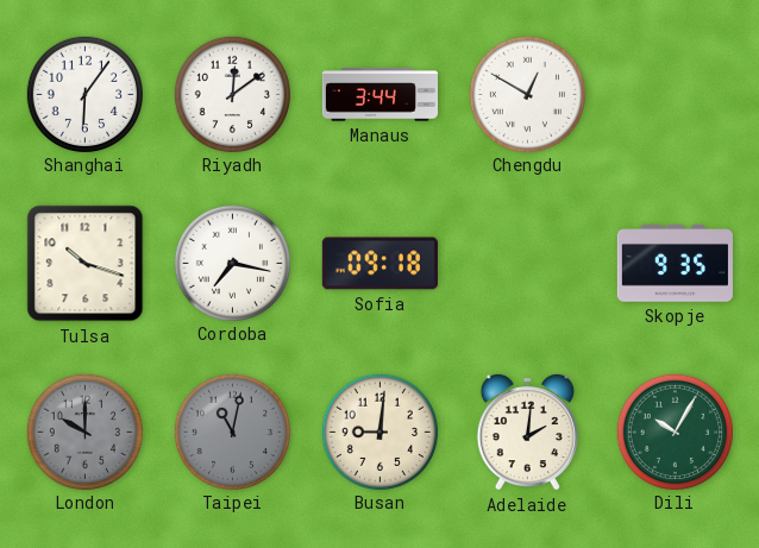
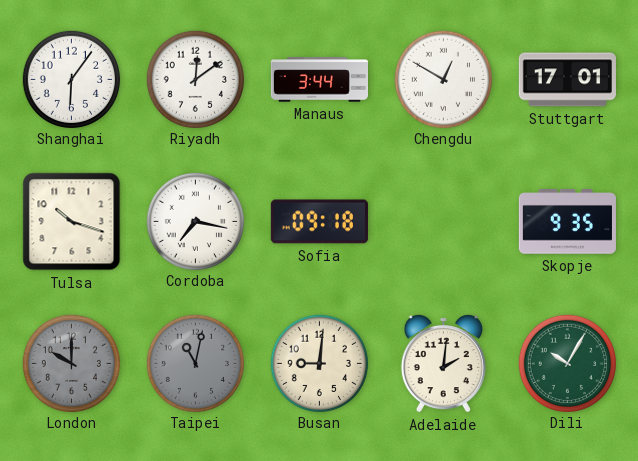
Stuttgart: none -> 17:01 (567, 80)
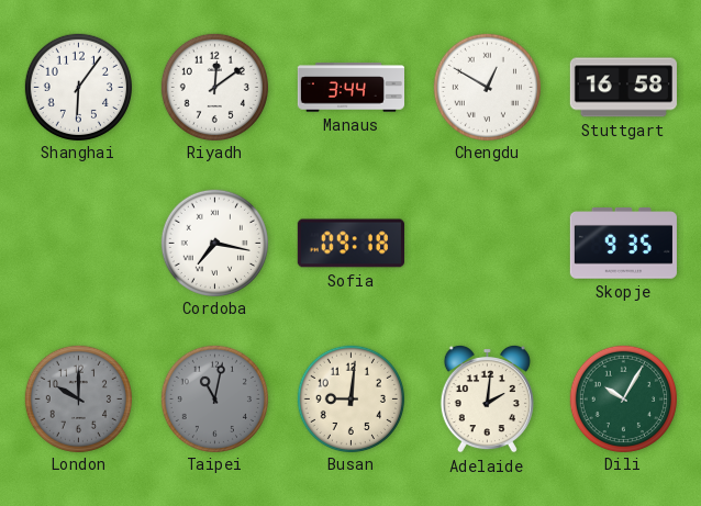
Stuttgart: 17:01 -> 16:58 (623, 88)
Tulsa: 10:18 -> none (72, 222)
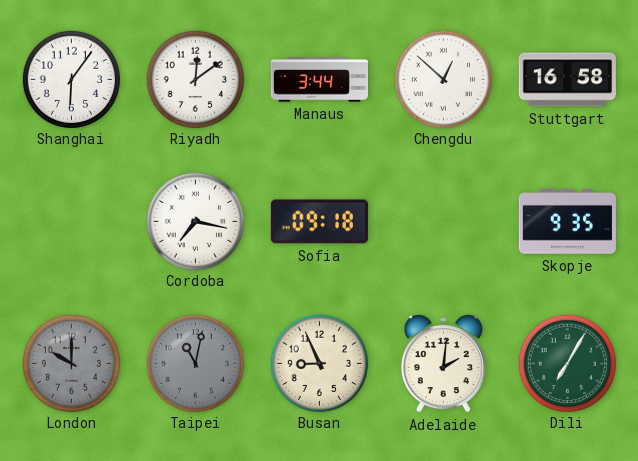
Chengdu: 12:50 -> 12:52 (443, 79)
Busan: 9:01 -> 8:56 (319, 363)
Dili: 10:05 -> 7:05 (567, 363)
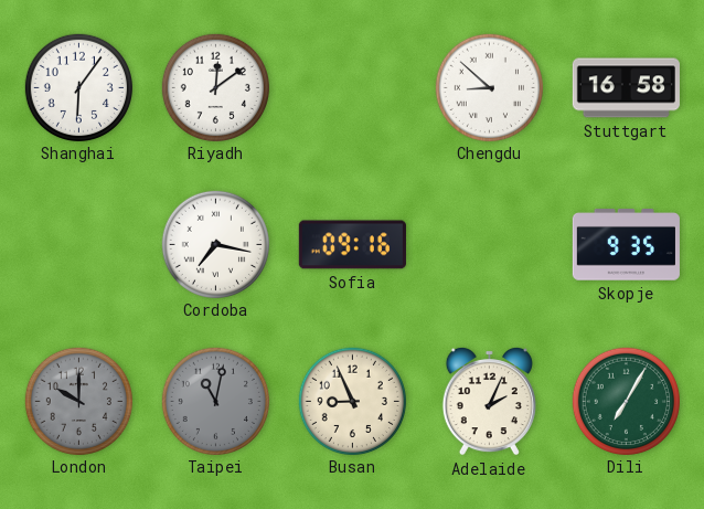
Manaus: 3:44 -> none (319, 80)
Chengdu: 12:52 -> 8:52 (489, 87)
Sofia: 09:18 -> 09:16 (352, 245)
Adelaide: 2:01 -> 2:04 (489, 401)
